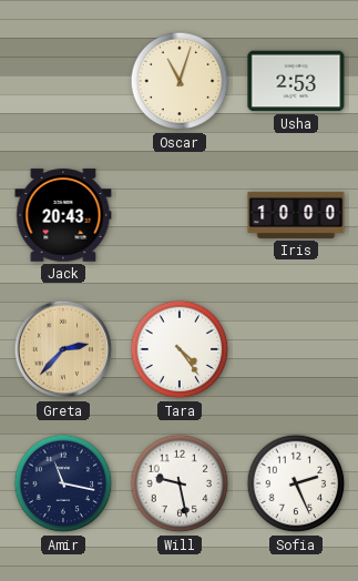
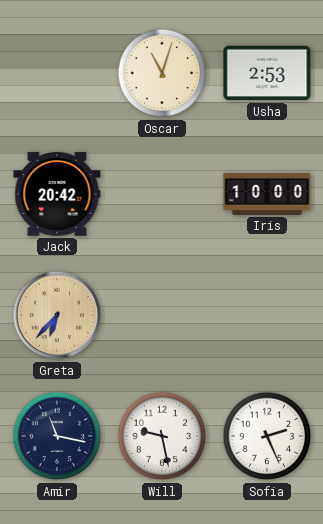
Jack: 20:43 -> 20:42 (57, 194)
Greta: 2:37 -> 6:37 (57, 315)
Tara: 4:24 -> none (180, 349)
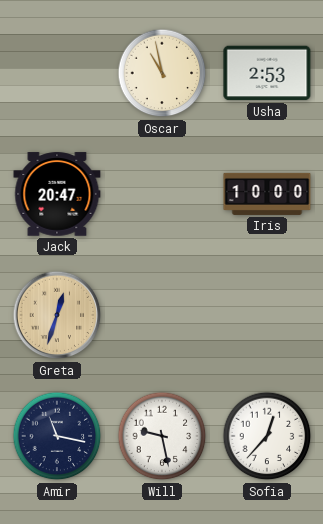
Oscar: 11:03 -> 10:58 (162, 73)
Jack: 20:42 -> 20:47 (57, 194)
Greta: 6:37 -> 12:33 (57, 315)
Sofia: 2:26 -> 12:37 (267, 436)
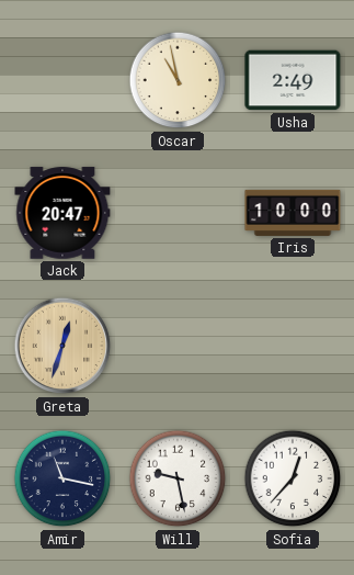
Usha: 2:53 -> 2:49 (293, 80)
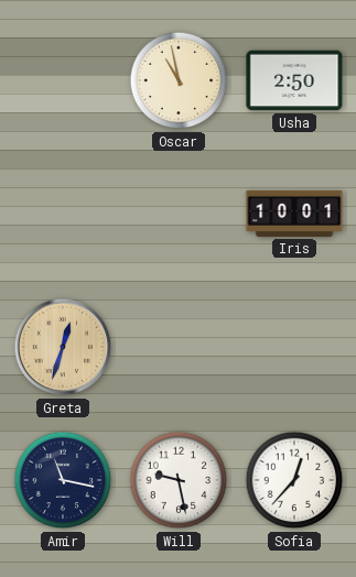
Usha: 2:49 -> 2:50 (294, 80)
Jack: 20:47 -> none (62, 213)
Iris: 10:00 -> 10:01 (294, 214)
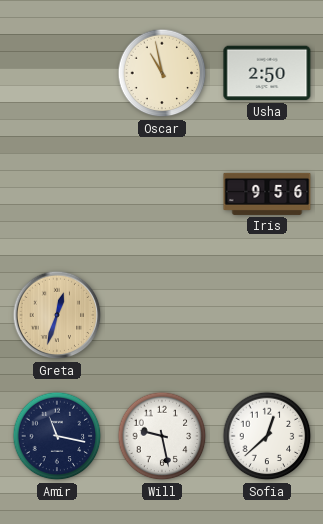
Iris: 10:01 -> 9:56 (267, 194)
Sofia: 12:37 -> 12:38 (267, 436)
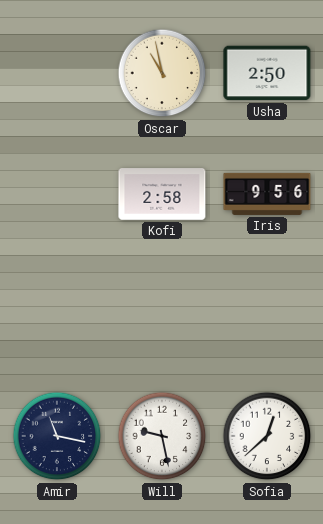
Kofi: none -> 2:58 (162, 194)
Greta: 12:33 -> none (57, 315)
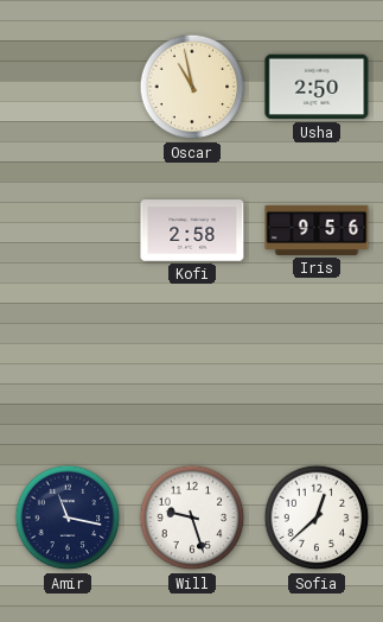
Will: 9:28 -> 9:27 (192, 518)
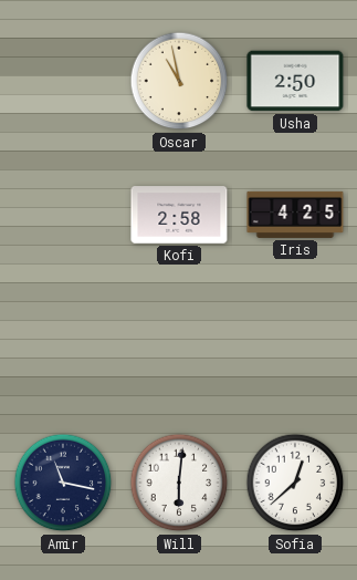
Iris: 9:56 -> 4:25 (295, 215)
Will: 9:27 -> 6:01 (179, 483)
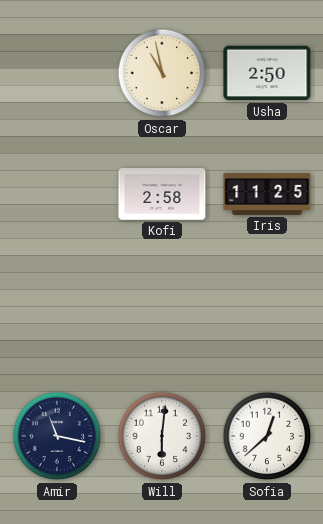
Iris: 4:25 -> 11:25 (267, 194)
